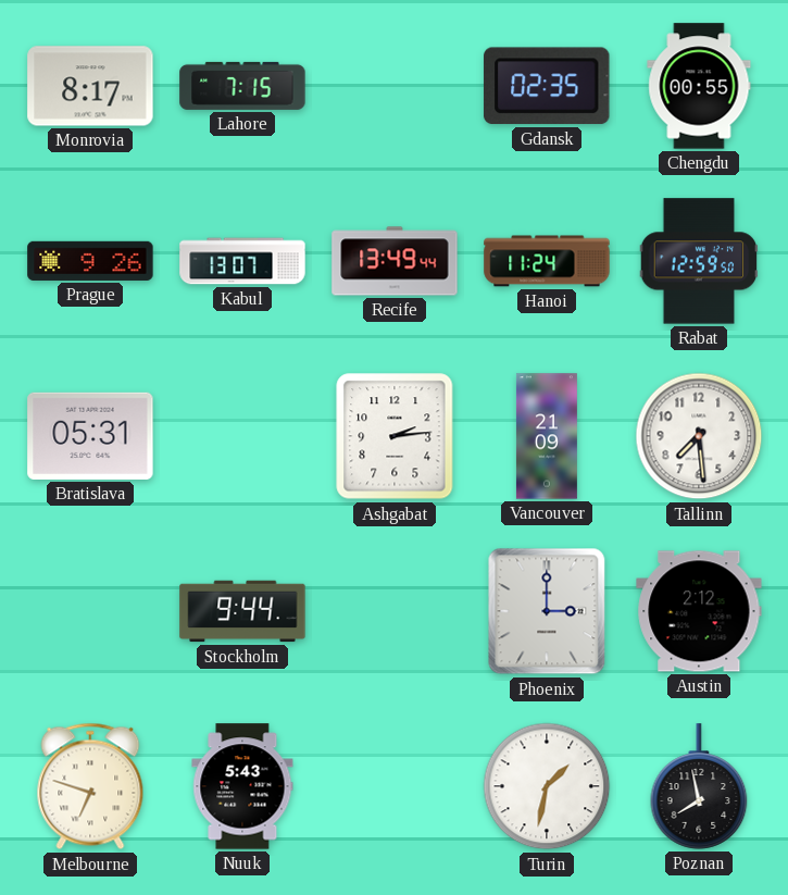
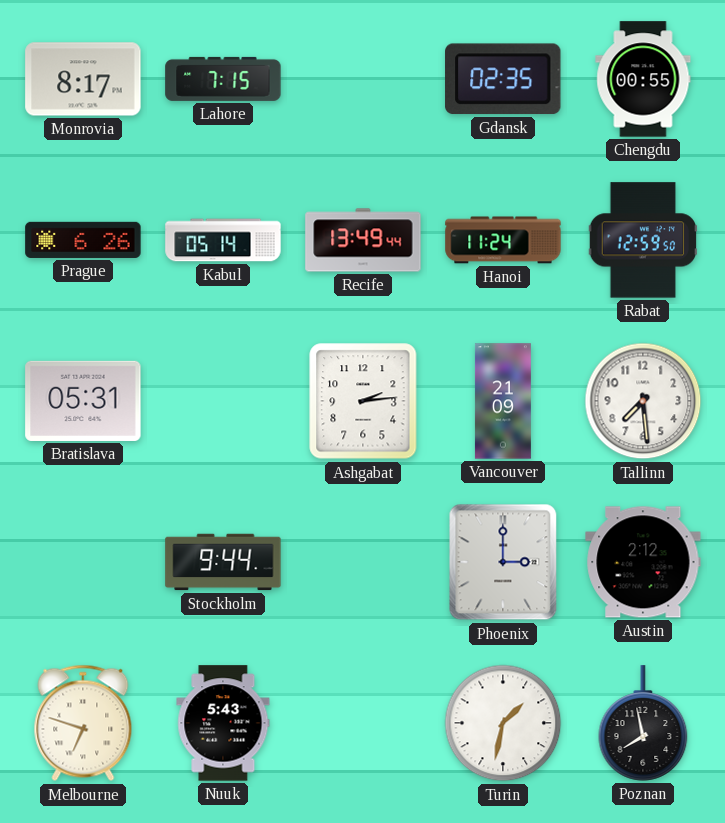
Prague: 9:26 -> 6:26 (83, 240)
Kabul: 13:07 -> 05:14 (223, 240)
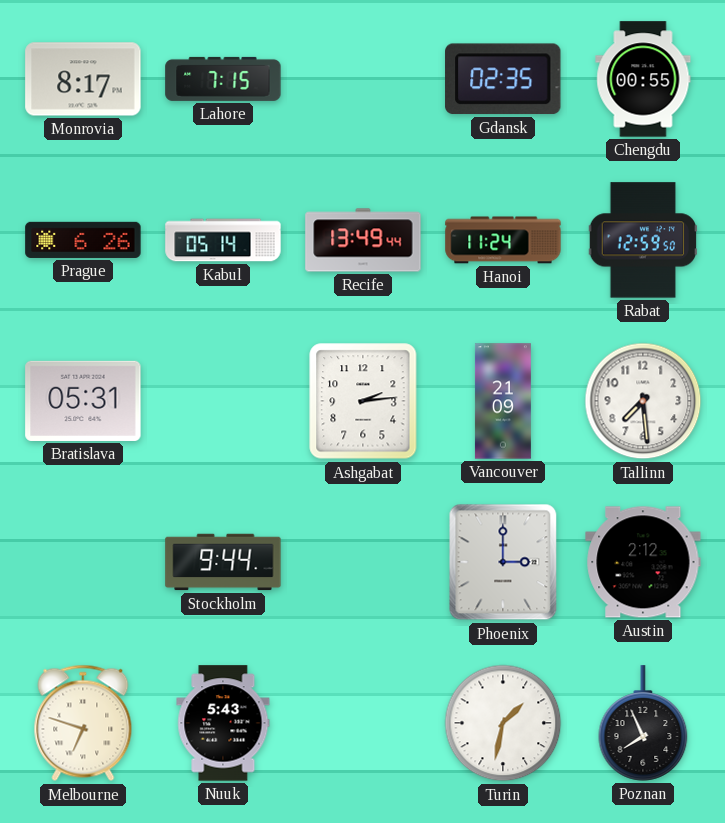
Poznan: 7:58 -> 7:56 (643, 723)
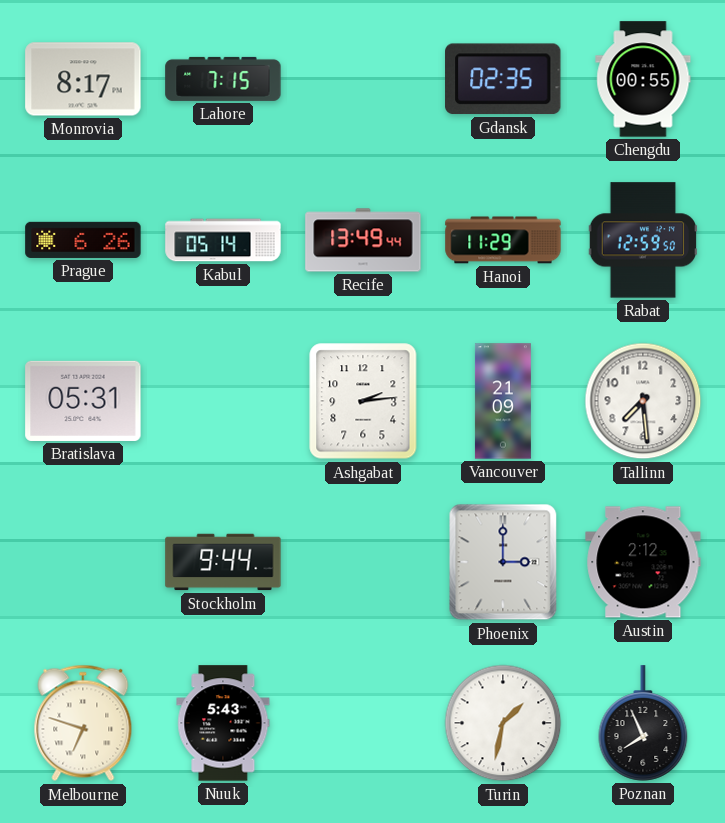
Hanoi: 11:24 -> 11:29 (503, 240)
